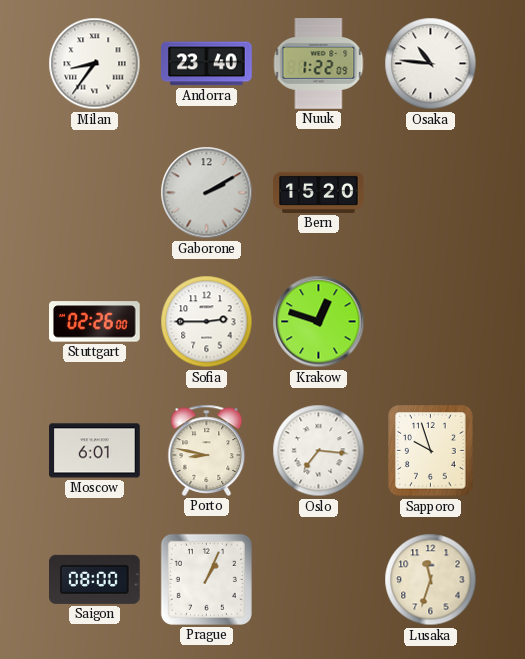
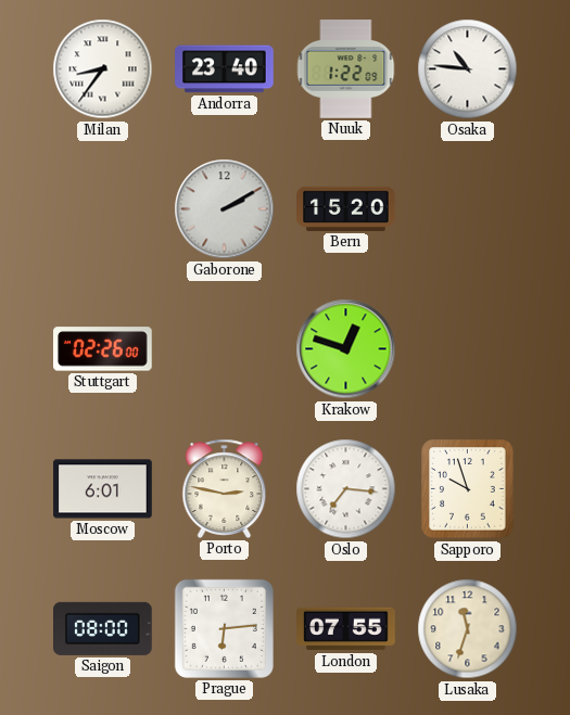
Sofia: 2:45 -> none (207, 322)
Porto: 8:47 -> 2:47 (225, 488)
Prague: 1:04 -> 6:14 (224, 628)
London: none -> 07:55 (346, 629)
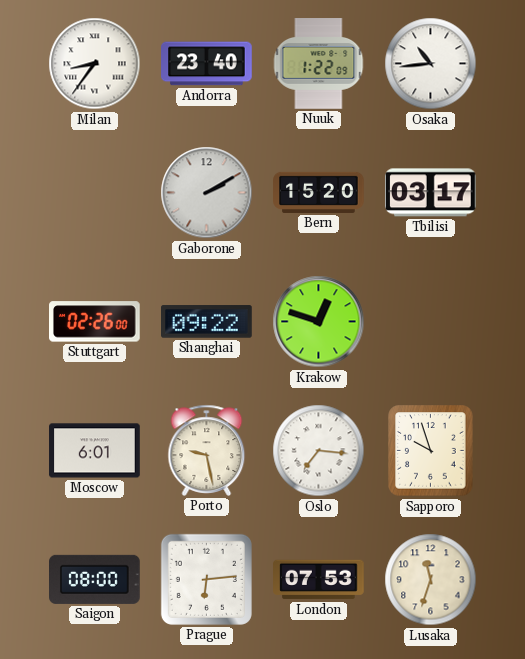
Osaka: 10:46 -> 10:44 (431, 64)
Tbilisi: none -> 03:17 (431, 193)
Shanghai: none -> 09:22 (207, 322)
Porto: 2:47 -> 9:28 (207, 450)
London: 07:55 -> 07:53 (319, 580)
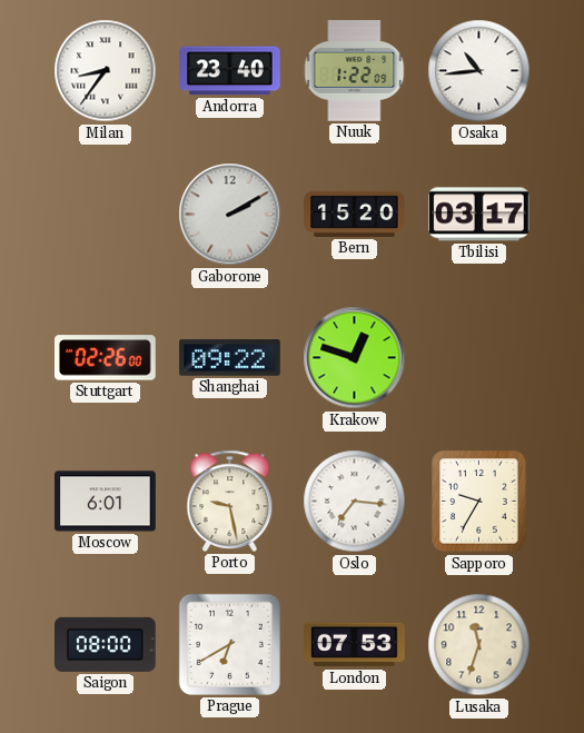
Sapporo: 9:57 -> 9:35 (479, 502)
Prague: 6:14 -> 6:40 (229, 644)
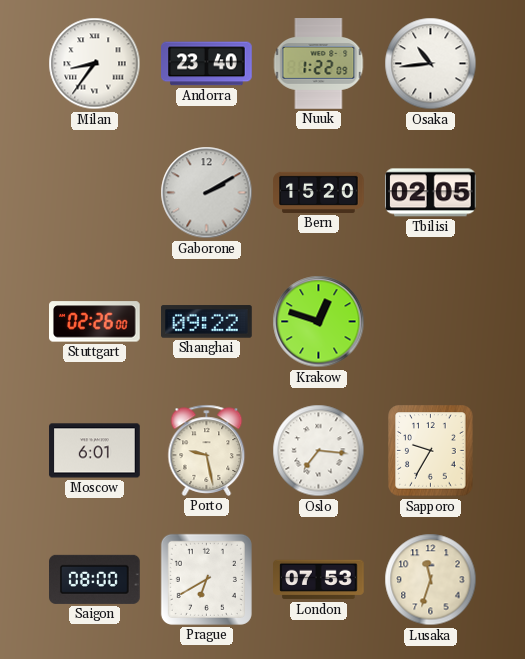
Tbilisi: 03:17 -> 02:05 (431, 193)
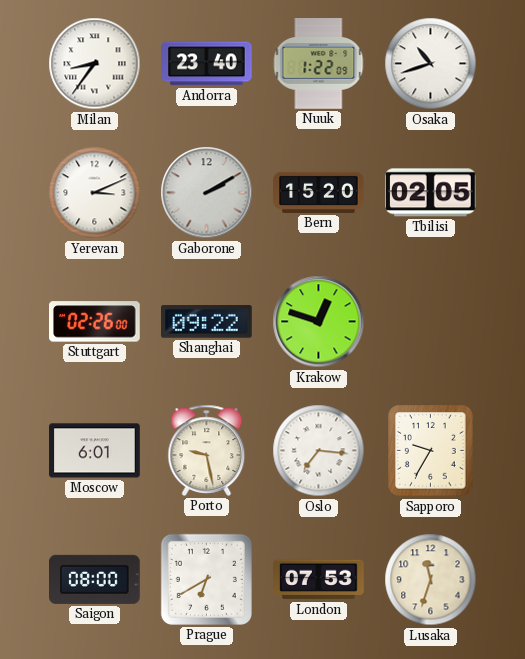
Osaka: 10:44 -> 10:42 (431, 64)
Yerevan: none -> 3:11 (95, 193)
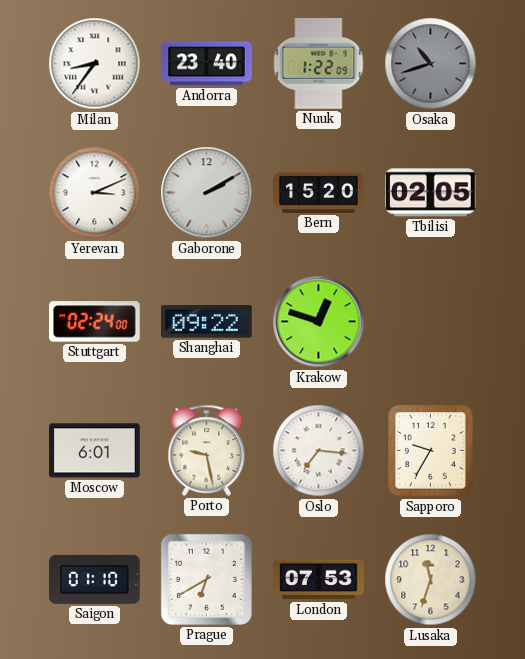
Osaka dial: white -> grey (431, 64)
Stuttgart: 02:26 -> 02:24 (95, 322)
Saigon: 08:00 -> 01:10 (95, 579)
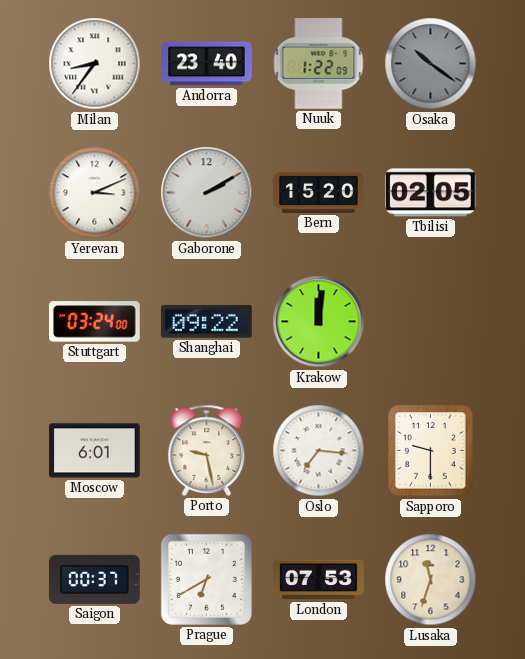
Osaka: 10:42 -> 10:21 (431, 64)
Stuttgart: 02:24 -> 03:24 (95, 322)
Krakow: 12:48 -> 12:01 (319, 322)
Sapporo: 9:35 -> 9:30 (431, 451)
Saigon: 01:10 -> 00:37 (95, 579)
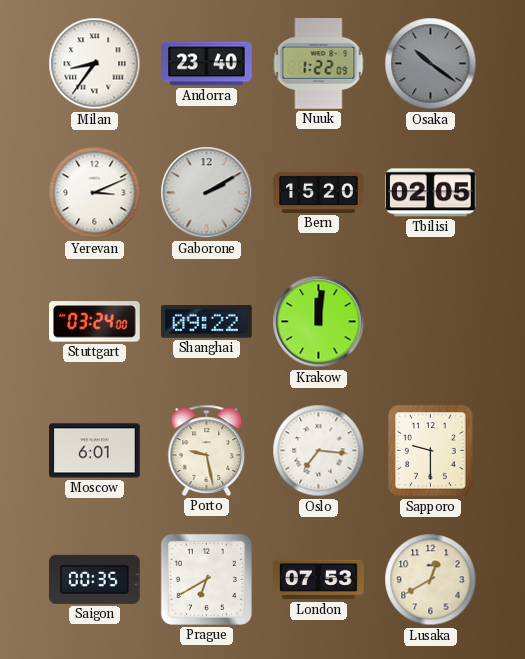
Saigon: 00:37 -> 00:35 (95, 579)
Lusaka: 11:33 -> 12:40 (431, 580)
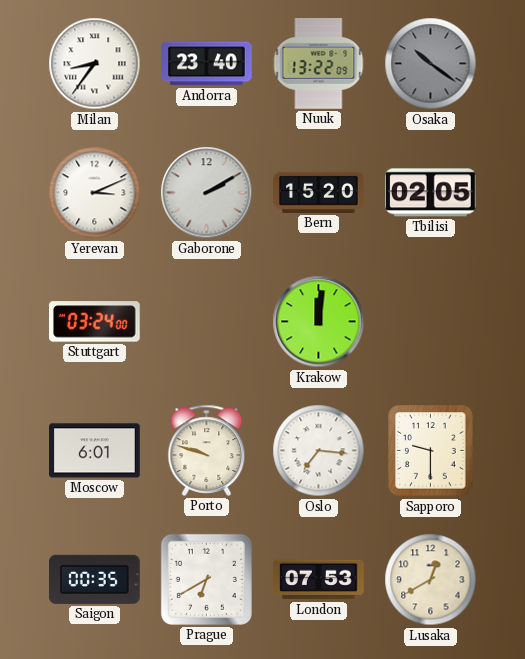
Nuuk: 1:22 -> 13:22 (319, 64)
Shanghai: 09:22 -> none (207, 322)
Porto: 9:28 -> 9:48 (207, 450)
